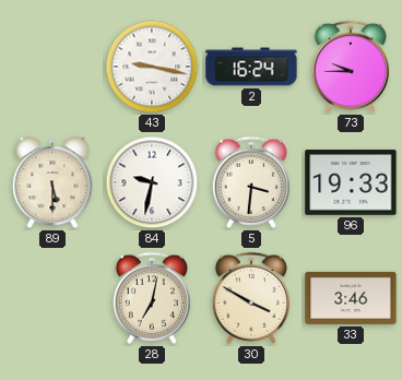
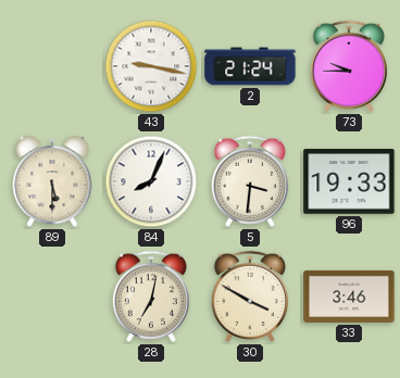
2: 16:24 -> 21:24 (250, 66)
84: 9:32 -> 8:04 (151, 181)
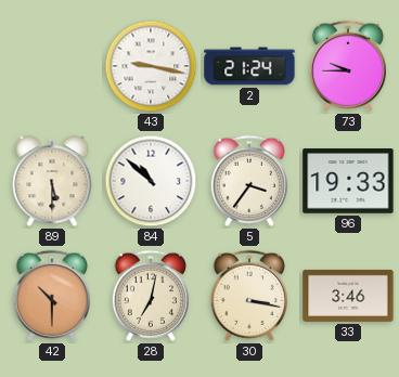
84: 8:04 -> 10:52 (151, 181)
5: 3:31 -> 3:36 (249, 181)
42: none -> 10:30 (52, 296)
30: 3:50 -> 3:17 (249, 296)
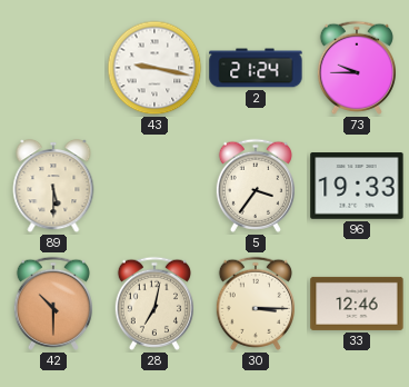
84: 10:52 -> none (151, 181)
30: 3:17 -> 3:15 (256, 304)
33: 3:46 -> 12:46 (357, 304)
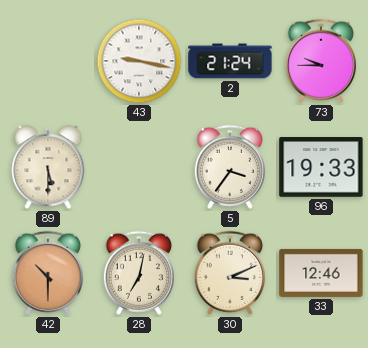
30: 3:15 -> 3:11 (230, 273)
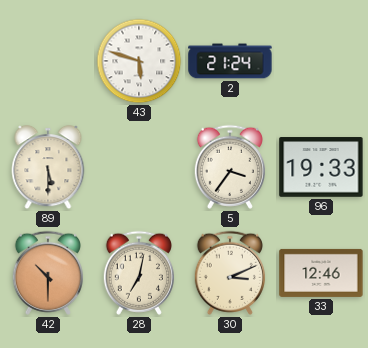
43: 9:17 -> 5:48 (139, 61)
73: 9:45 -> none (321, 61)
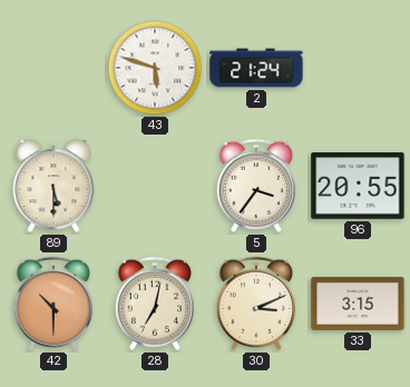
96: 19:33 -> 20:55 (358, 186)
33: 12:46 -> 3:15 (358, 304)
